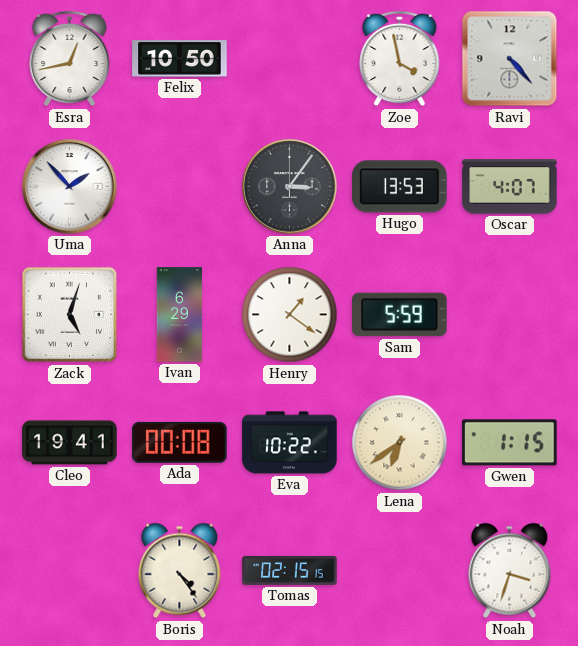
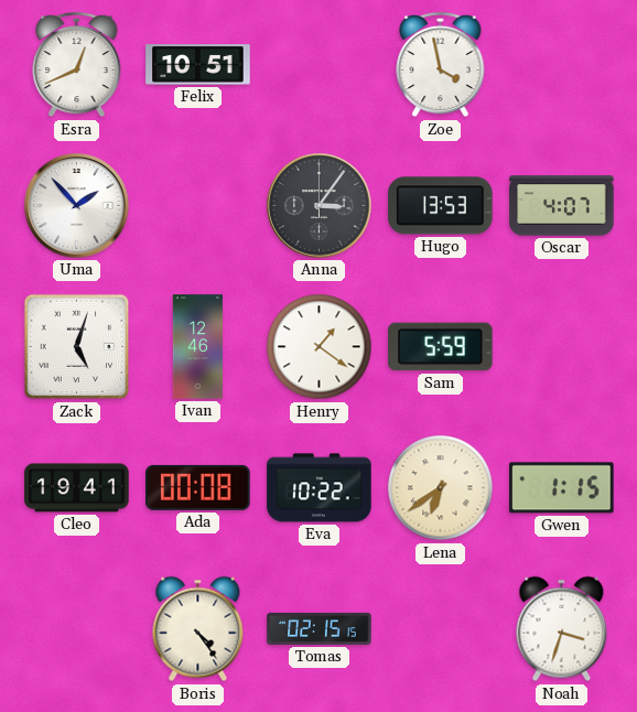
Esra: 12:43 -> 12:41 (77, 65)
Felix: 10:50 -> 10:51 (198, 65)
Ravi: 4:23 -> none (510, 59)
Ivan: 6:29 -> 12:46 (198, 347)
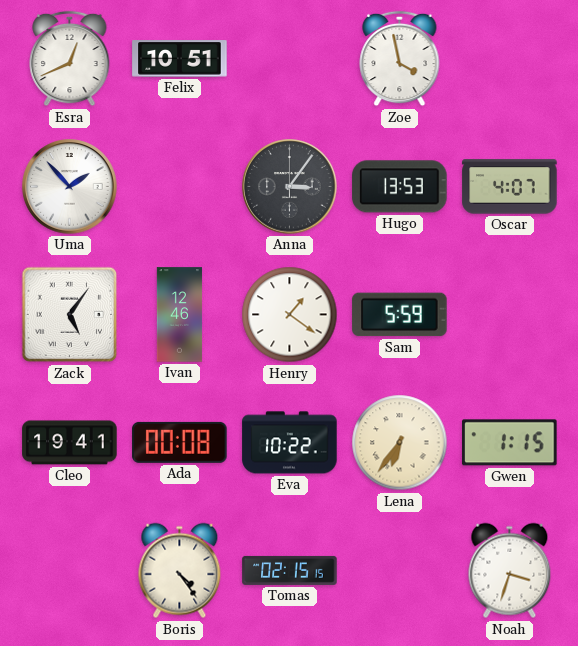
Zack: 5:03 -> 5:06 (70, 315)
Lena: 6:39 -> 6:36 (400, 443)
